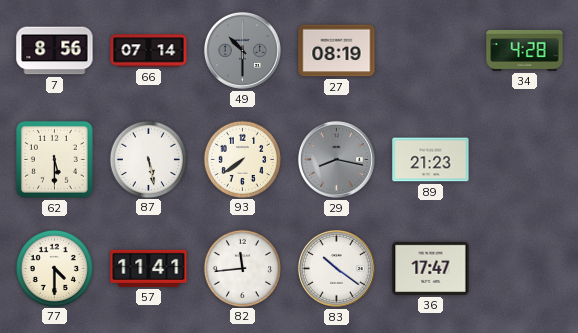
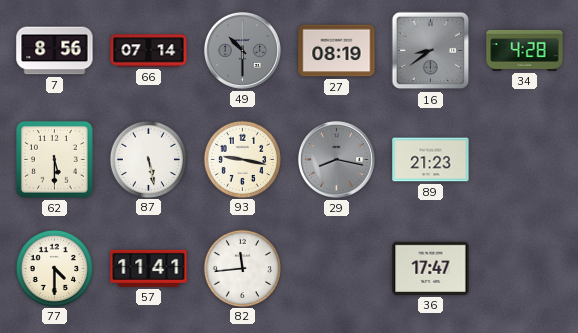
16: none -> 8:39 (431, 51)
93: 7:39 -> 9:17 (242, 159)
83: 10:21 -> none (337, 269)
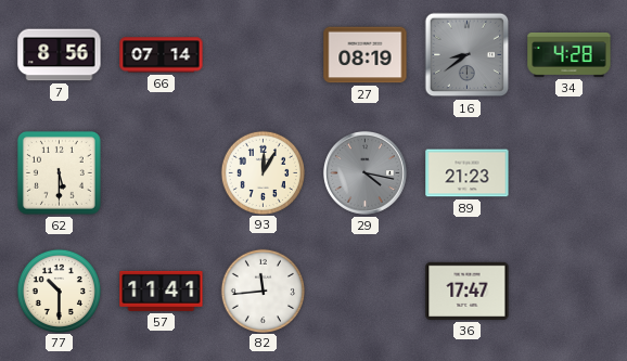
49: 10:30 -> none (243, 51)
87: 5:28 -> none (148, 159)
93: 9:17 -> 12:05 (263, 172)
29: 8:17 -> 4:17 (366, 173)
77: 4:30 -> 10:30 (59, 291)
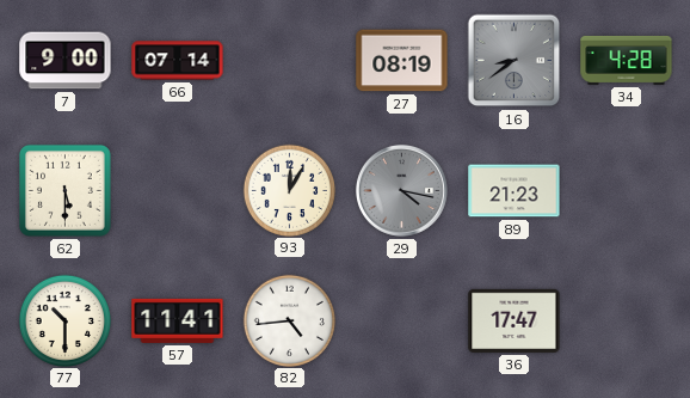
7: 8:56 -> 9:00 (66, 61)
82: 11:44 -> 4:44 (289, 320)
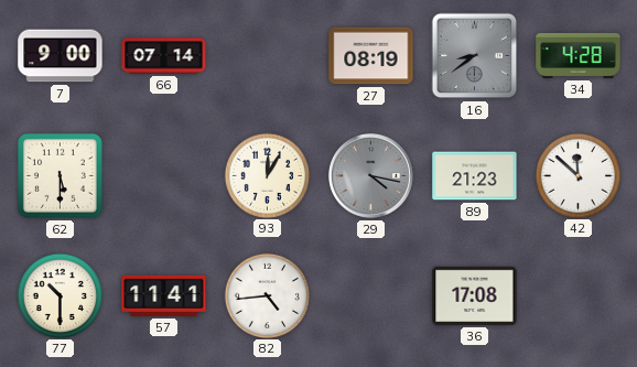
42: none -> 11:52 (577, 175)
36: 17:47 -> 17:08 (475, 295)
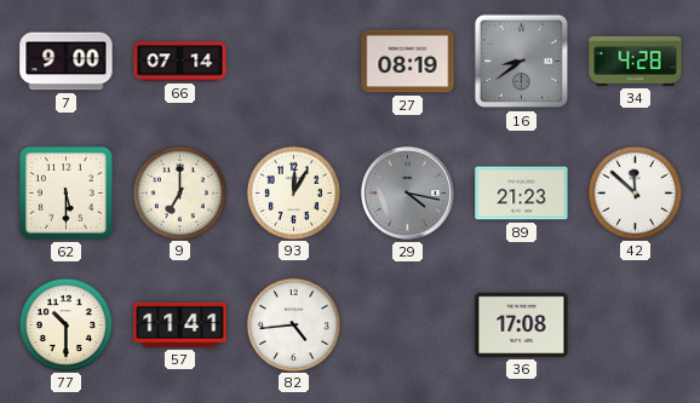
9: none -> 7:00 (179, 192)
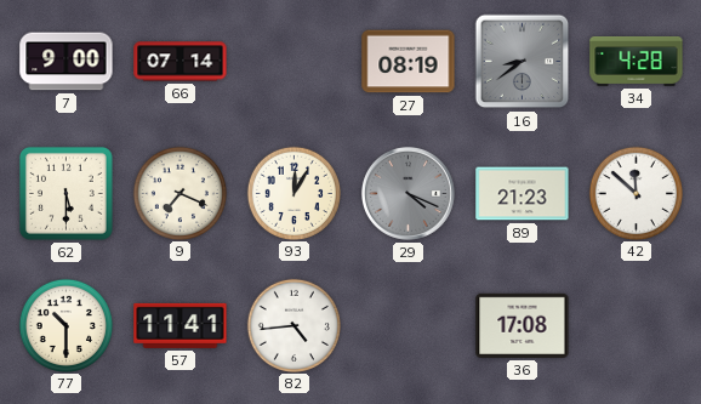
9: 7:00 -> 7:19 (179, 193)
29: 4:17 -> 4:19 (409, 194)
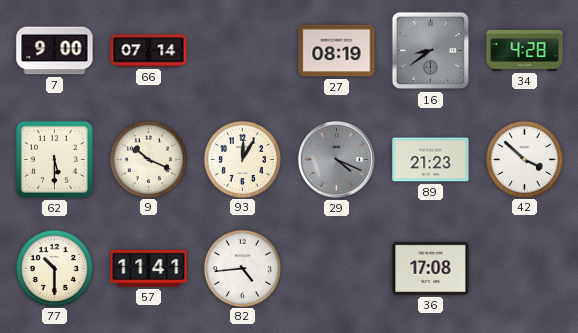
9: 7:19 -> 10:19 (148, 159)
42: 11:52 -> 3:52 (524, 159)
